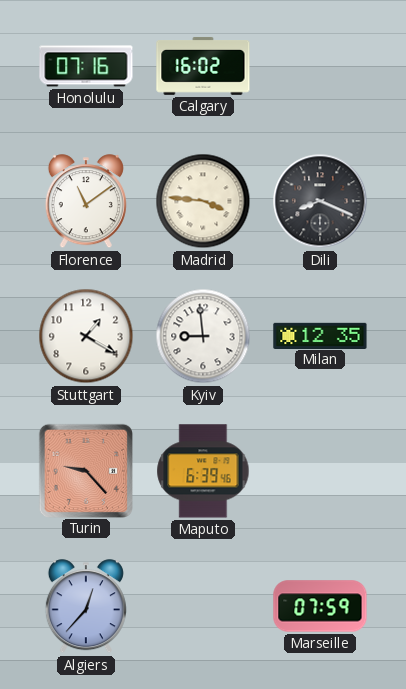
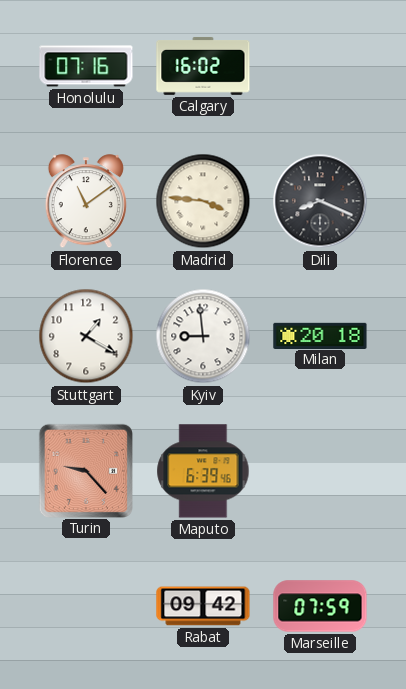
Milan: 12:35 -> 20:18 (320, 335)
Algiers: 12:37 -> none (86, 607)
Rabat: none -> 09:42 (203, 606)
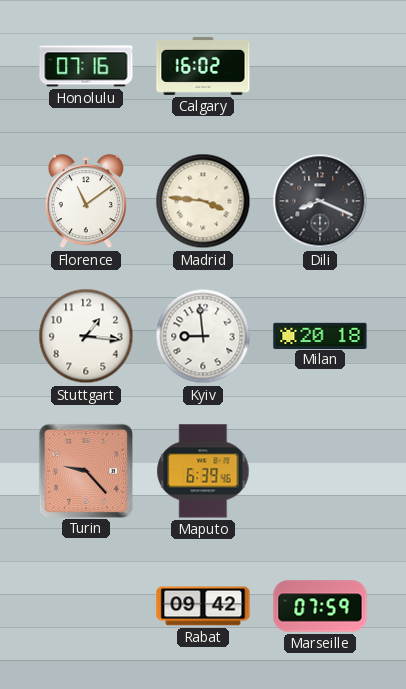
Stuttgart: 1:20 -> 1:16 (86, 336)
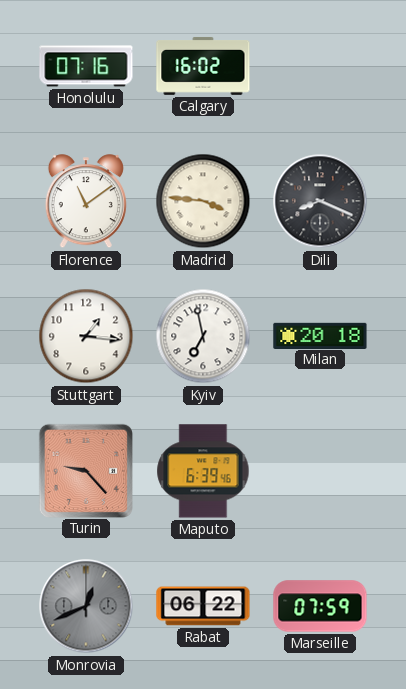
Kyiv: 8:59 -> 6:58 (203, 336)
Monrovia: none -> 12:41 (86, 606)
Rabat: 09:42 -> 06:22 (203, 606)
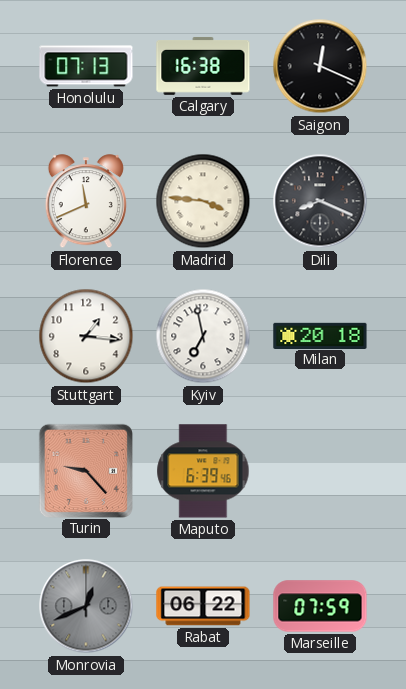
Honolulu: 07:16 -> 07:13 (86, 66)
Calgary: 16:02 -> 16:38 (203, 66)
Saigon: none -> 12:19 (320, 66)
Florence: 11:09 -> 11:41 (86, 202)
